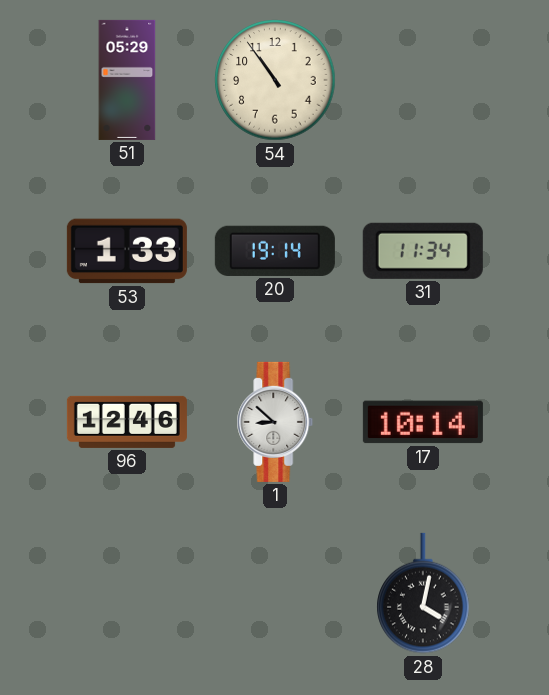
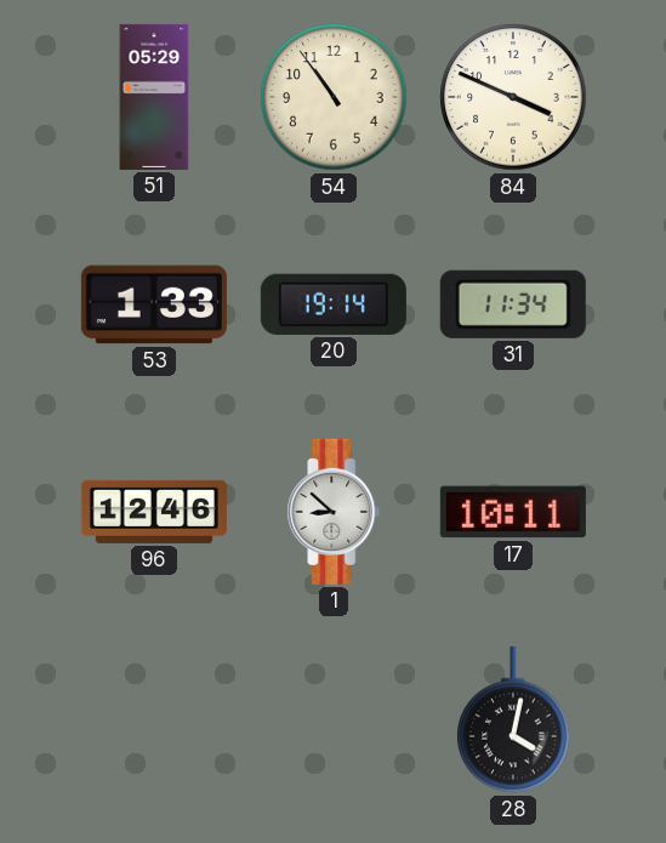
84: none -> 3:49 (513, 97)
17: 10:14 -> 10:11 (513, 512)
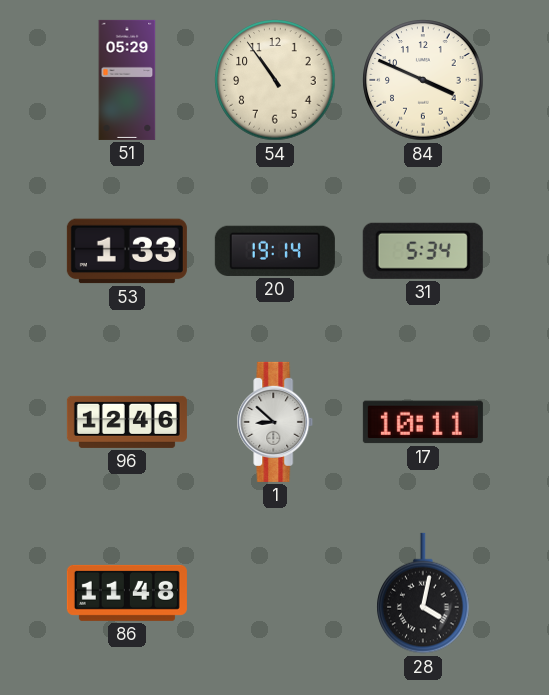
31: 11:34 -> 5:34 (423, 251)
86: none -> 11:48 (127, 593)
